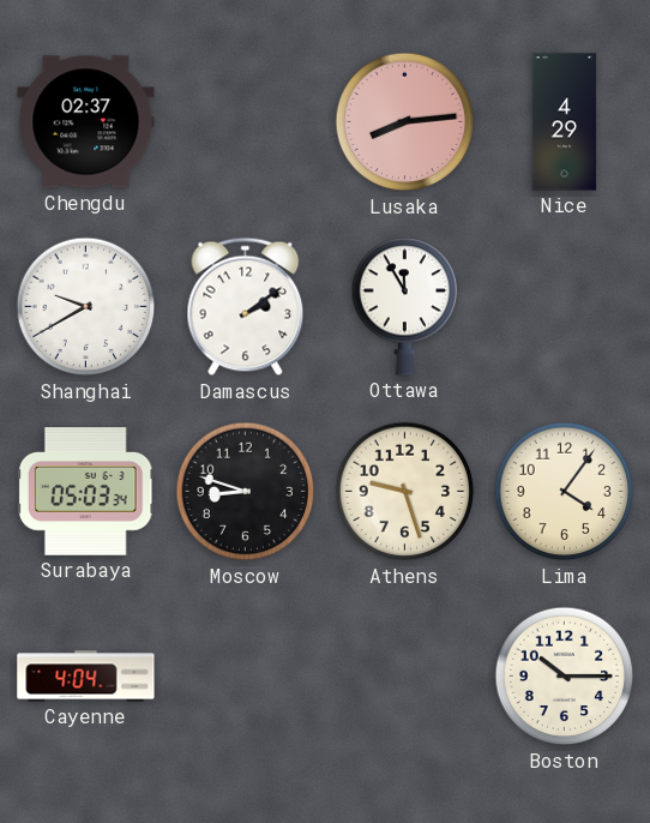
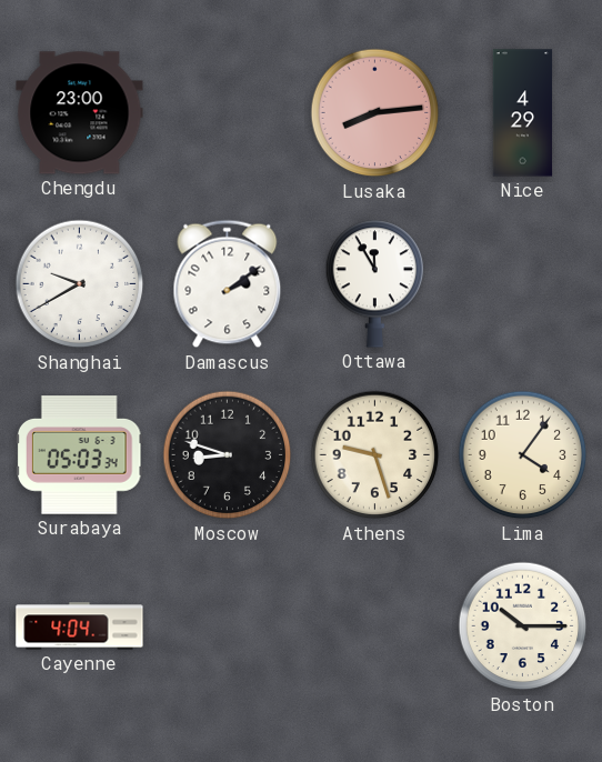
Chengdu: 02:37 -> 23:00 (80, 113)
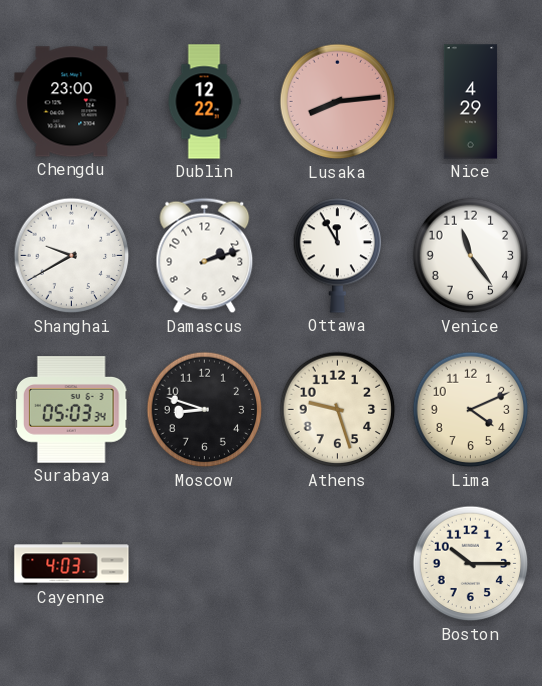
Dublin: none -> 12:22 (204, 102)
Damascus: 2:09 -> 2:12 (205, 256)
Venice: none -> 11:24 (471, 256)
Lima: 4:06 -> 4:11 (471, 410)
Cayenne: 4:04 -> 4:03 (72, 564)
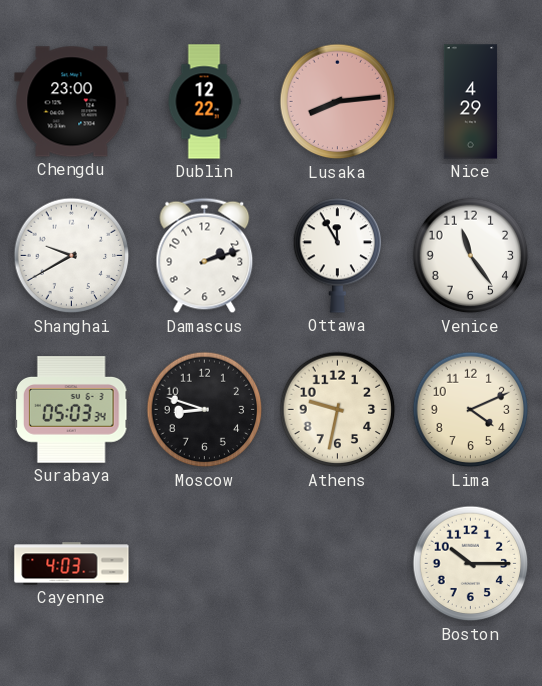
Athens: 9:27 -> 9:32 (338, 410)
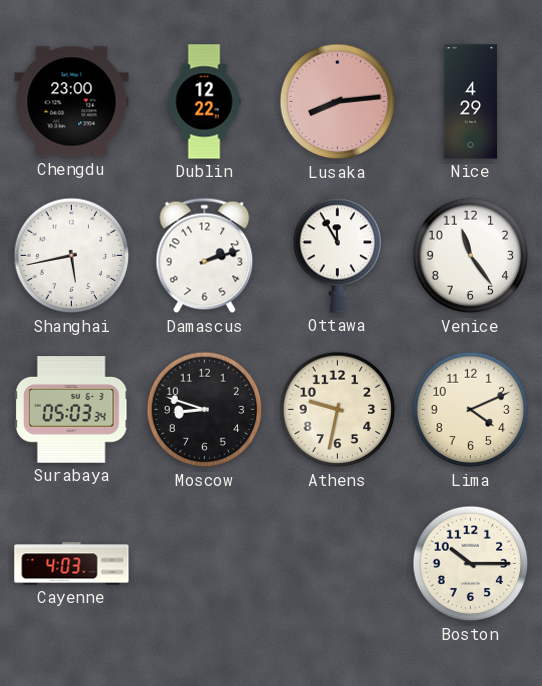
Shanghai: 9:40 -> 5:43 (72, 256)
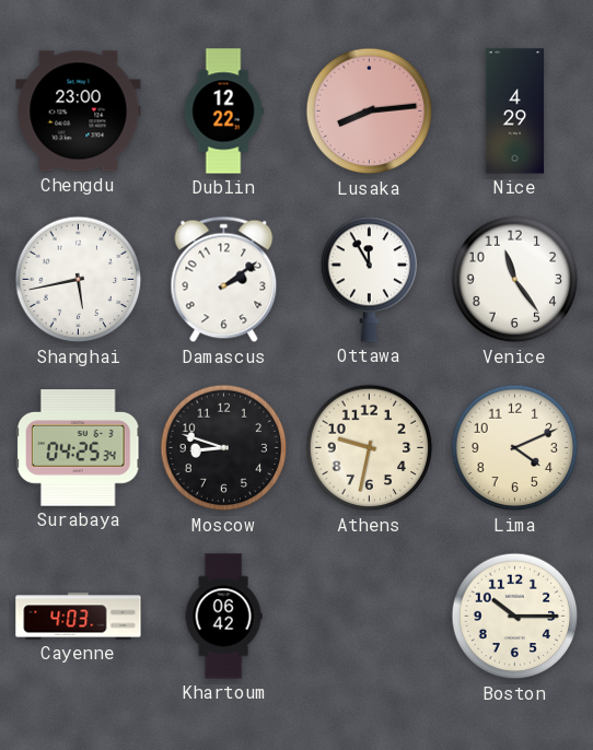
Damascus: 2:12 -> 2:09 (224, 280)
Surabaya: 05:03 -> 04:25 (78, 448)
Khartoum: none -> 06:42 (223, 617)
